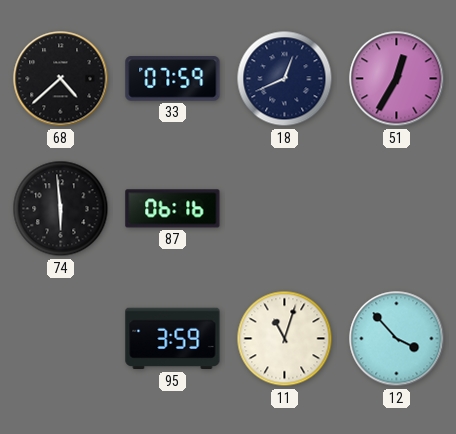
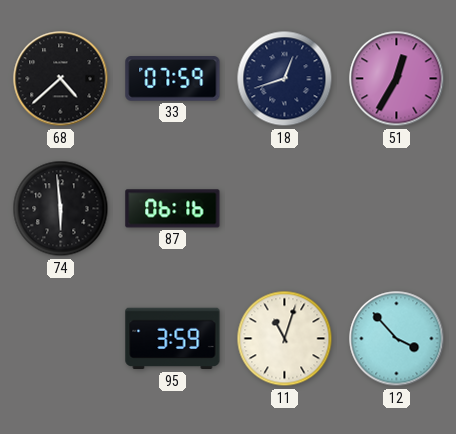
18: 12:41 -> 12:42 (285, 79)
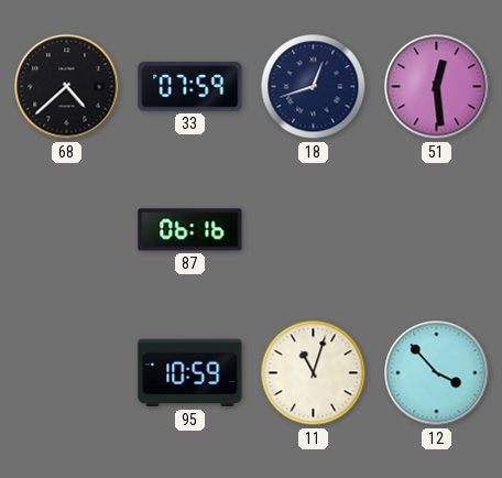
51: 12:35 -> 12:29 (437, 87)
74: 5:59 -> none (61, 209)
95: 3:59 -> 10:59 (190, 373)
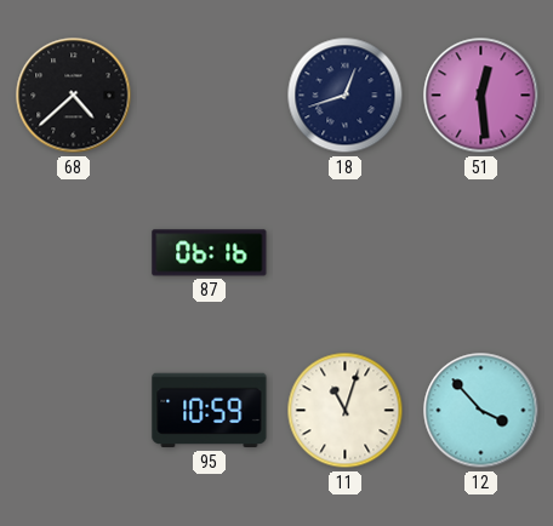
33: 07:59 -> none (190, 87)
